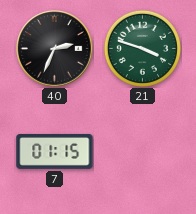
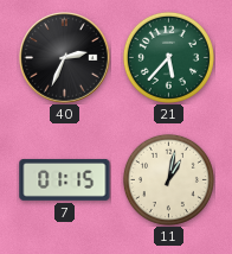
21: 3:48 -> 5:37 (168, 57)
11: none -> 1:02 (168, 179)
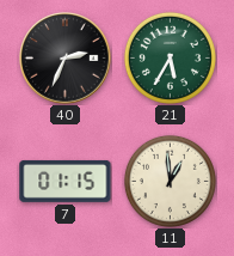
21: 5:37 -> 5:35 (170, 57)
11: 1:02 -> 12:59 (170, 181)
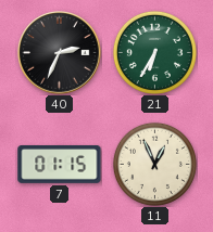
21: 5:35 -> 6:35 (154, 52)
11: 12:59 -> 12:56 (154, 164)
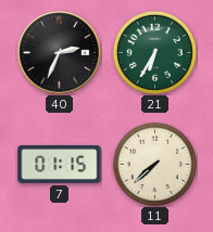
11: 12:56 -> 7:38 (154, 164)
